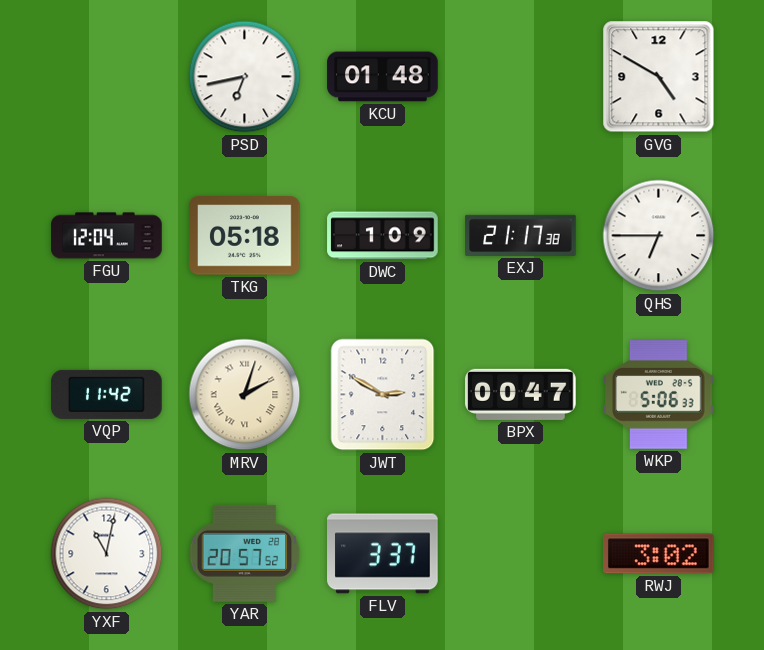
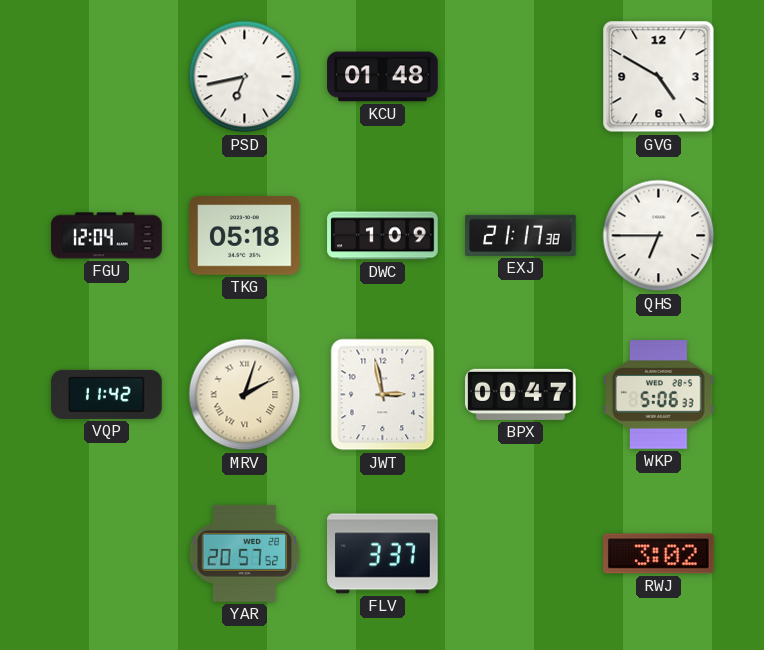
JWT: 2:50 -> 2:58 (383, 395)
YXF: 11:02 -> none (107, 554)
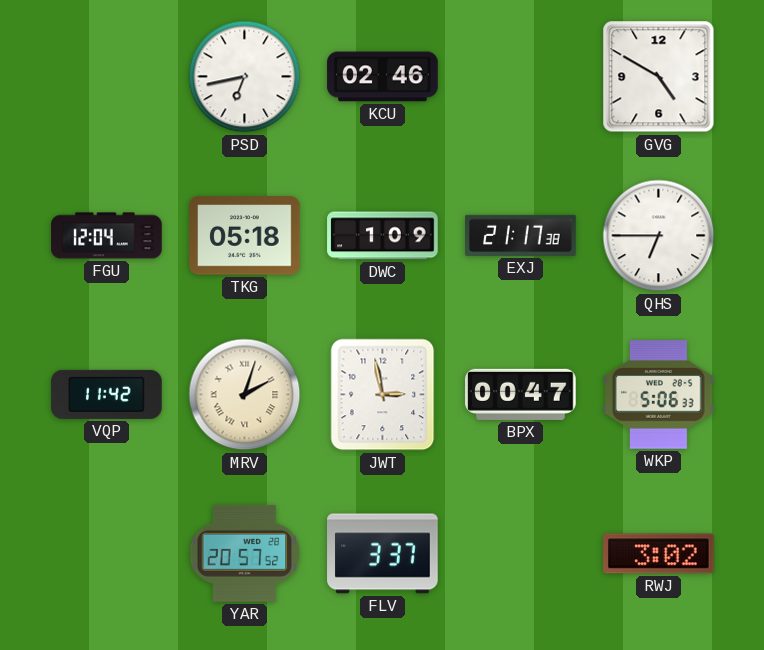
KCU: 01:48 -> 02:46 (383, 77)
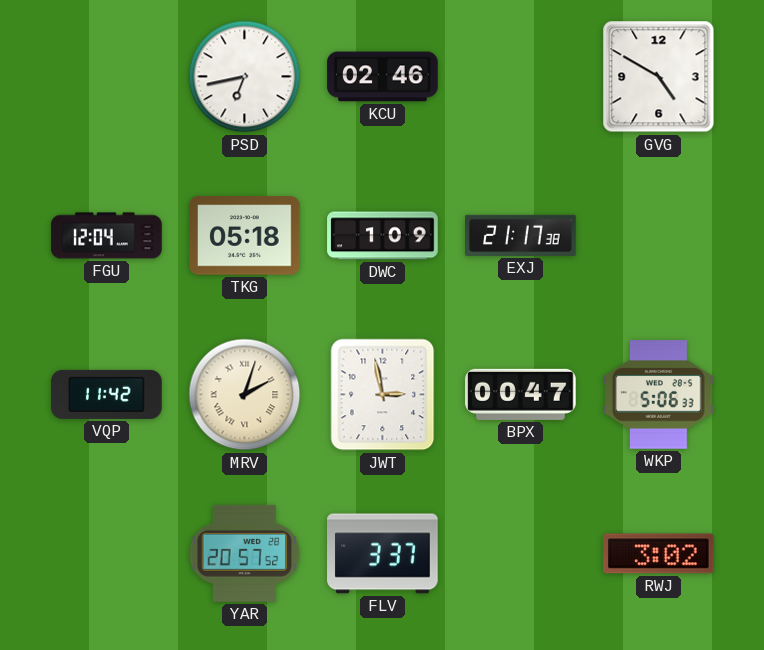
QHS: 6:45 -> none (659, 236)
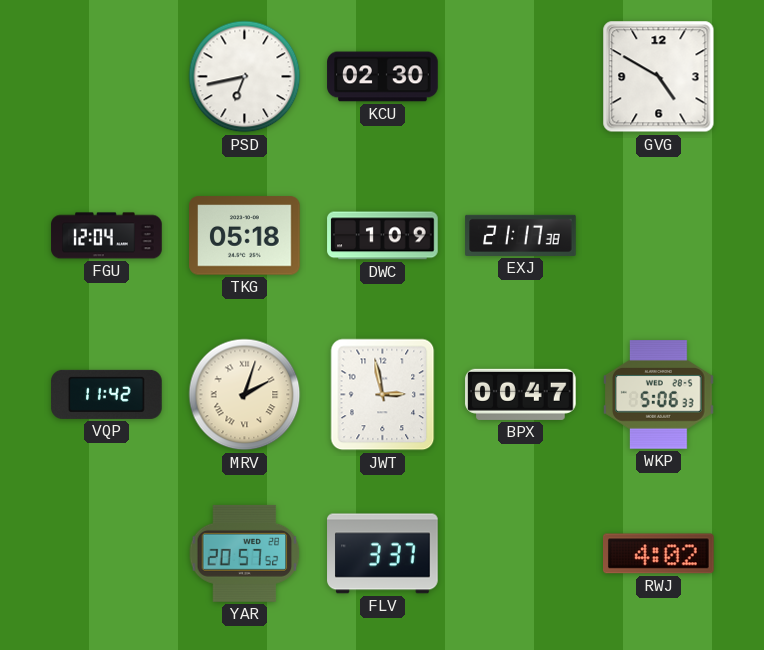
KCU: 02:46 -> 02:30 (383, 77)
RWJ: 3:02 -> 4:02 (659, 554)
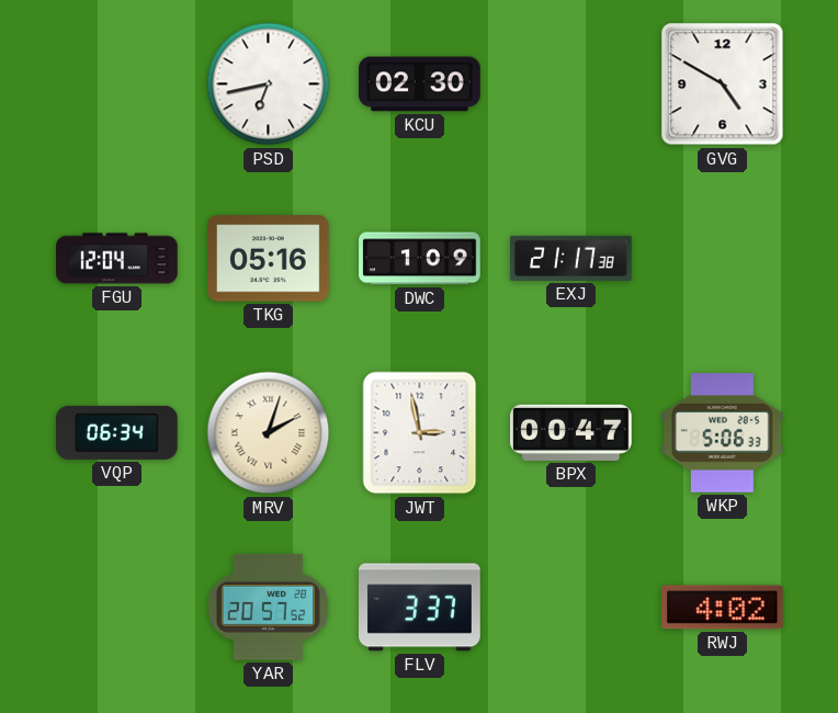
TKG: 05:18 -> 05:16 (269, 259)
VQP: 11:42 -> 06:34 (117, 432)
